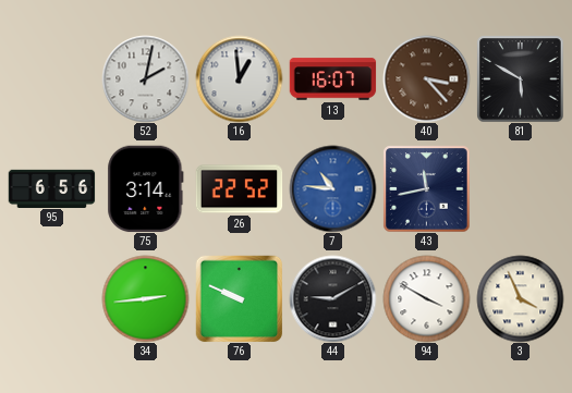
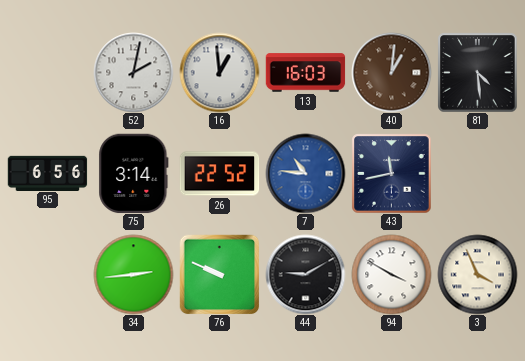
13: 16:07 -> 16:03 (305, 73)
40: 3:23 -> 1:01 (391, 72)
81: 5:50 -> 4:29 (477, 72)
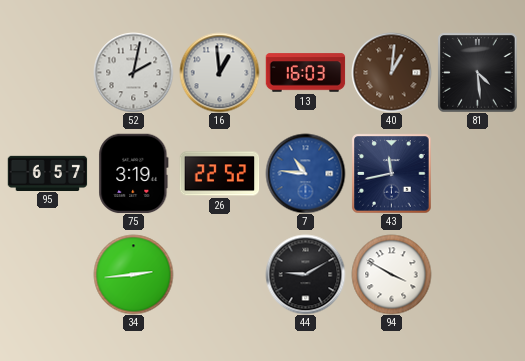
95: 6:56 -> 6:57 (47, 173)
75: 3:14 -> 3:19 (134, 173)
76: 9:49 -> none (219, 274)
3: 3:56 -> none (477, 274)
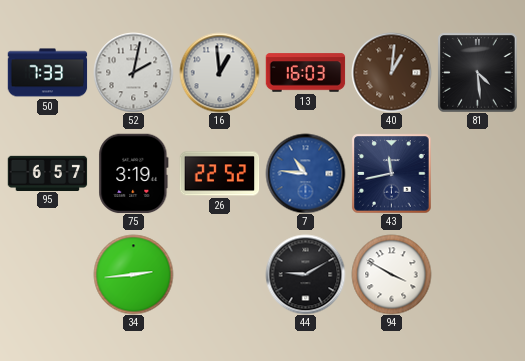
50: none -> 7:33 (47, 73)
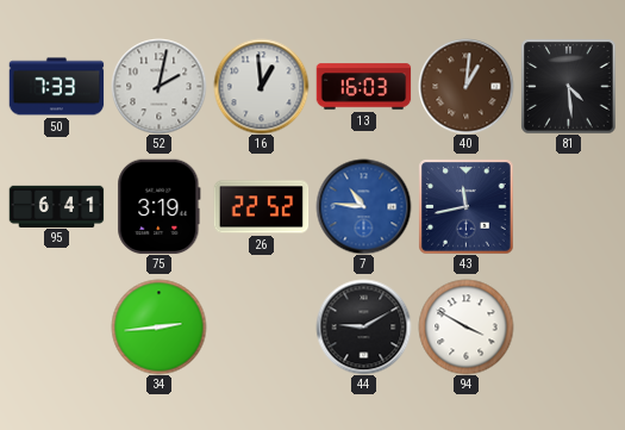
95: 6:57 -> 6:41 (56, 206)
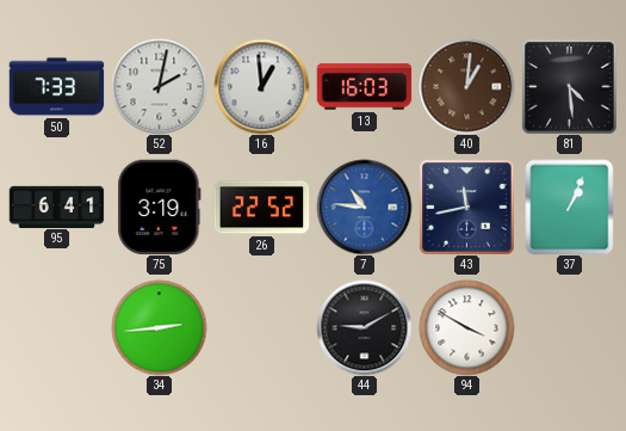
37: none -> 1:04 (570, 207)
